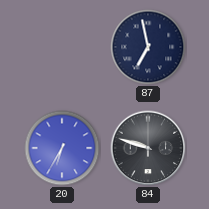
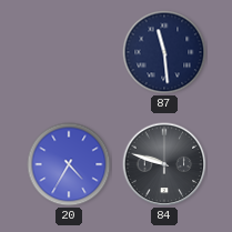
87: 6:58 -> 11:29 (164, 52)
20: 6:35 -> 4:35 (69, 164)
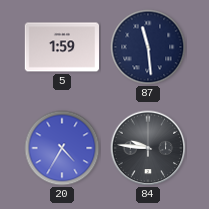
5: none -> 1:59 (62, 47)
84: 9:48 -> 9:46 (148, 148)
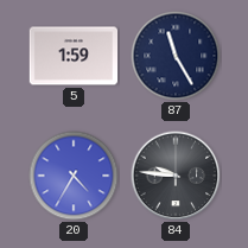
87: 11:29 -> 11:25 (176, 56)
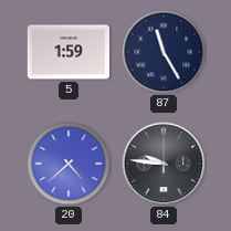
20: 4:35 -> 4:38 (69, 164)
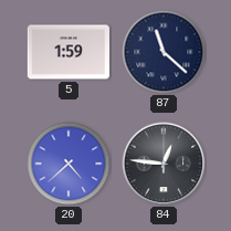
87: 11:25 -> 11:22 (164, 52)
84: 9:46 -> 12:46 (164, 164)
